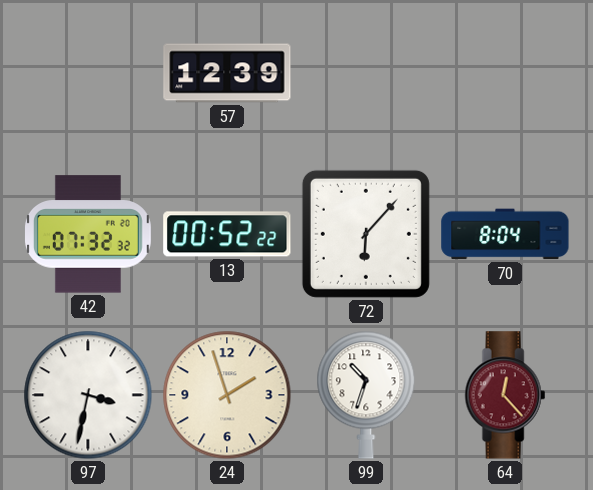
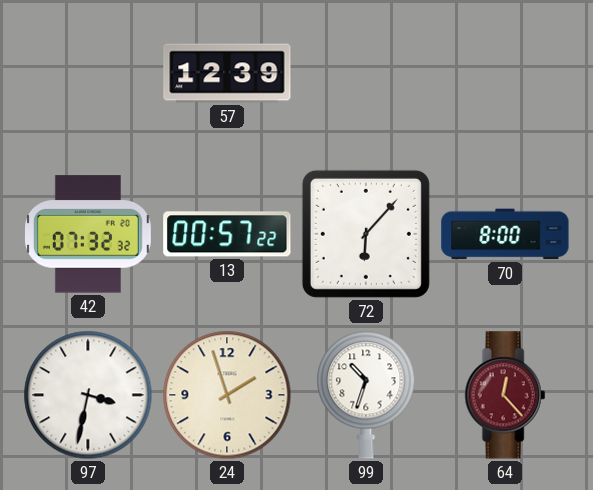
13: 00:52 -> 00:57 (227, 234)
70: 8:04 -> 8:00 (505, 234)
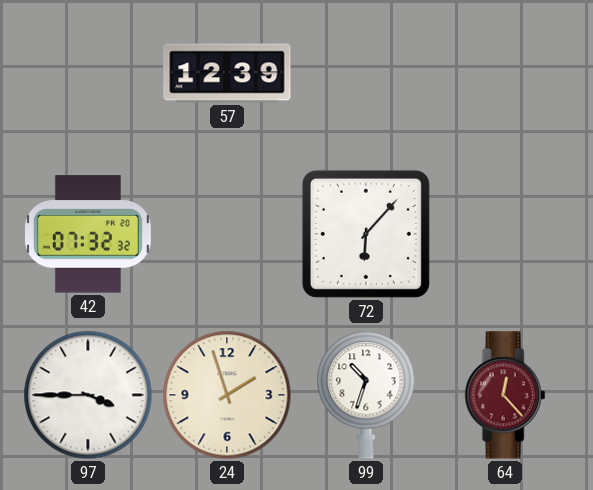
13: 00:57 -> none (227, 234)
70: 8:00 -> none (505, 234)
97: 3:32 -> 3:45 (88, 395)
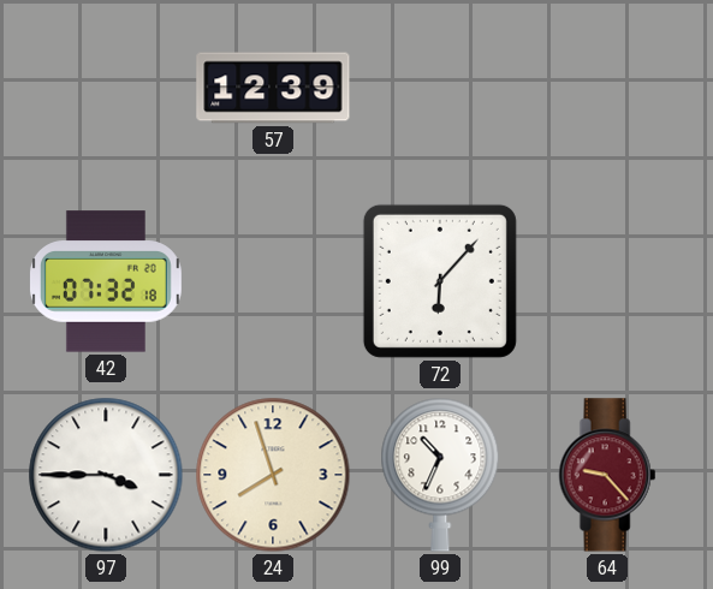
42: 07:32:32 -> 07:32:18 (106, 281)
24: 1:57 -> 7:57 (273, 475)
99: 10:33 -> 10:34 (440, 475)
64: 12:23 -> 9:23 (607, 475)
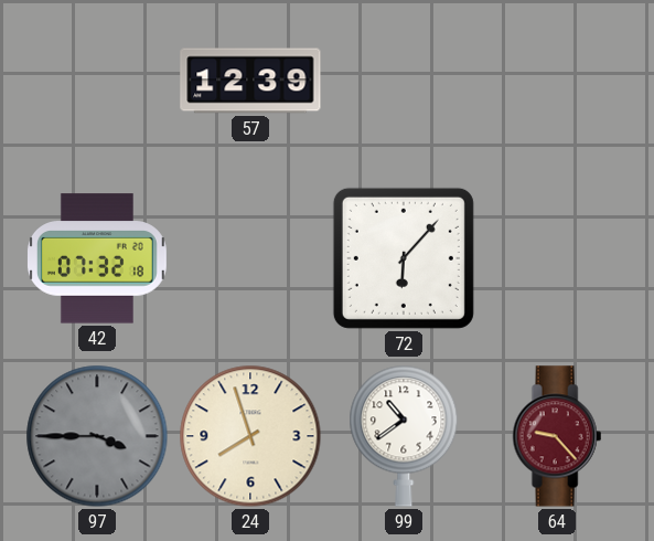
97 dial: white -> grey (97, 436)
99: 10:34 -> 10:39 (404, 436)
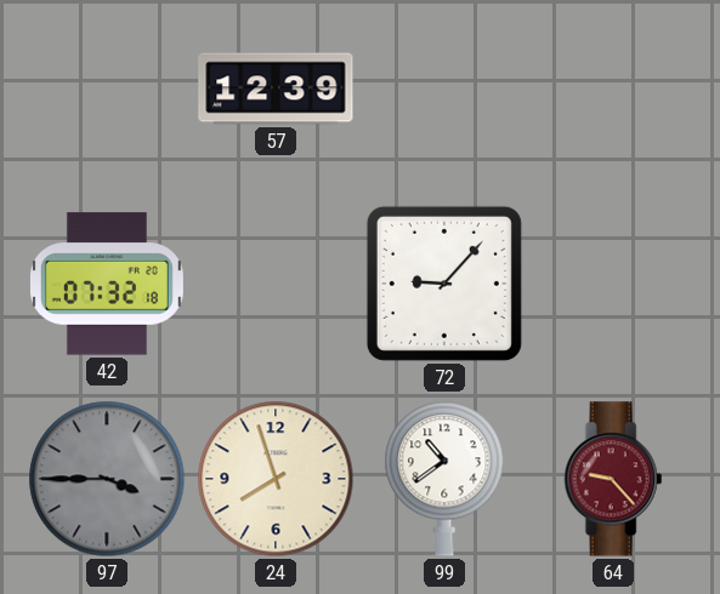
72: 6:07 -> 9:07 (444, 284)
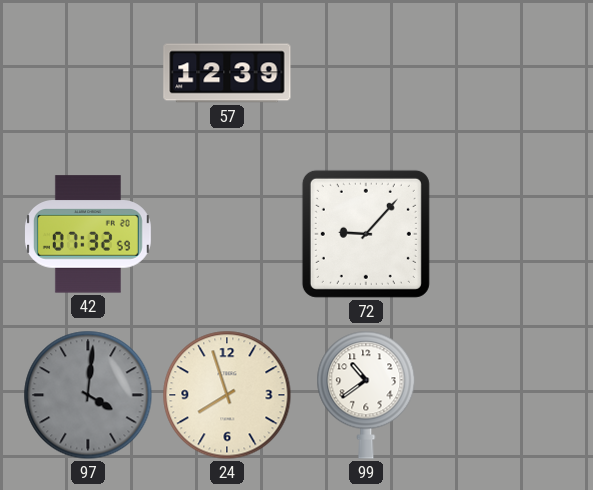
42: 07:32:18 -> 07:32:59 (88, 234)
97: 3:45 -> 4:01 (88, 395)
64: 9:23 -> none (613, 479)
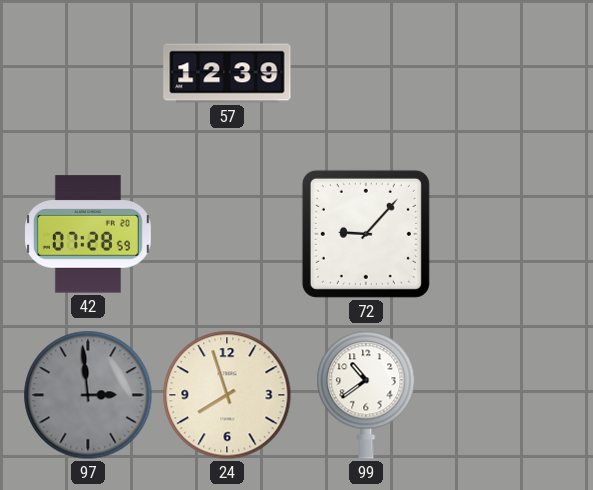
42: 07:32 -> 07:28 (88, 234)
97: 4:01 -> 2:59 (88, 395)
